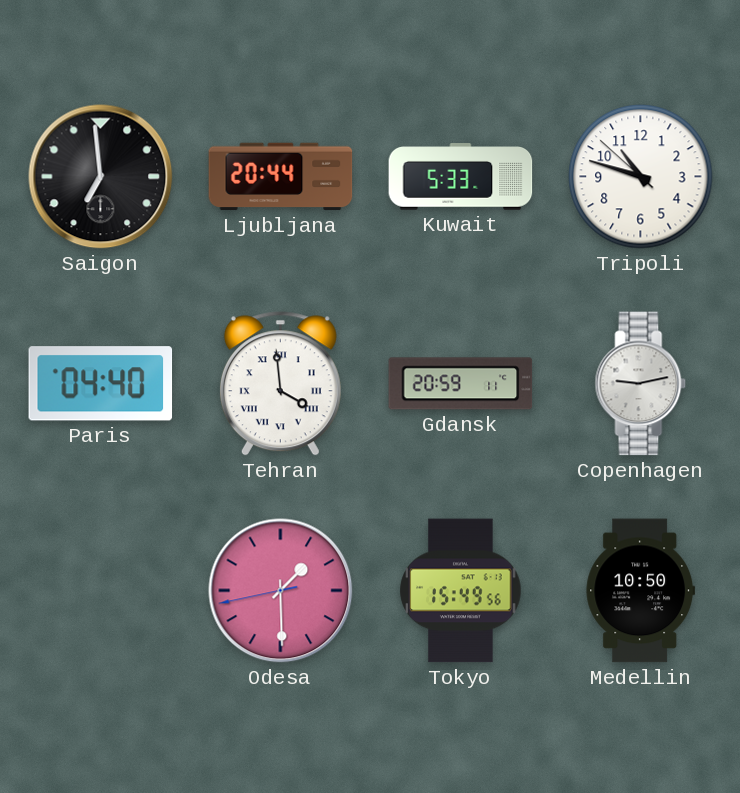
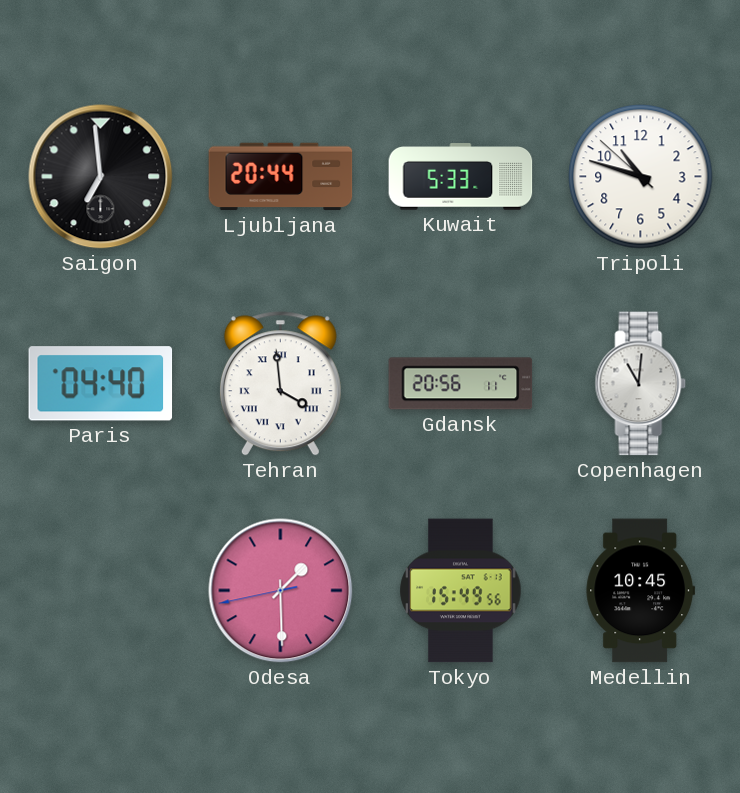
Gdansk: 20:59 -> 20:56 (461, 384)
Copenhagen: 9:13 -> 11:01 (641, 384)
Medellin: 10:50 -> 10:45 (640, 591)
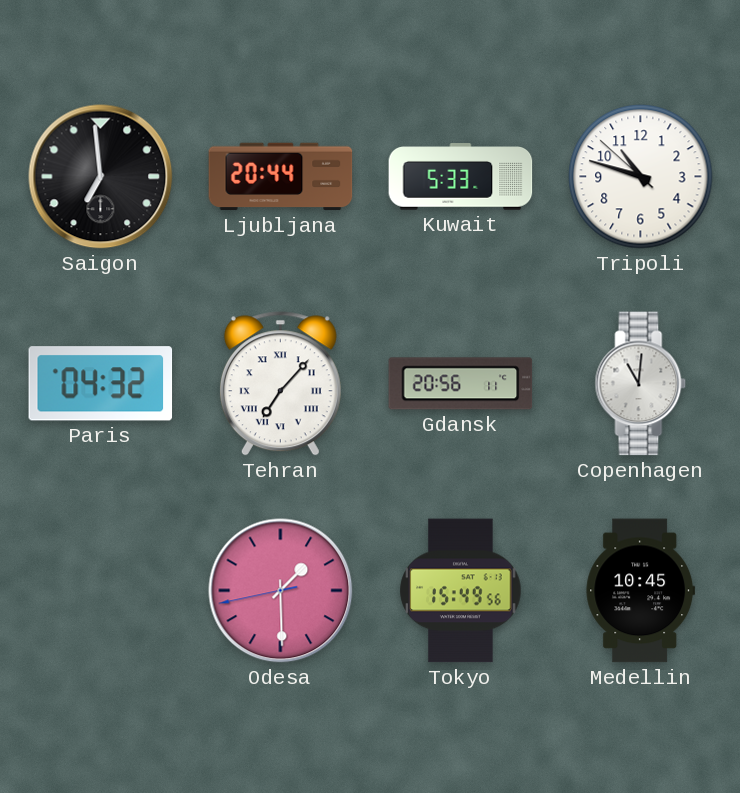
Paris: 04:40 -> 04:32 (101, 384)
Tehran: 3:59 -> 7:07 (280, 384)
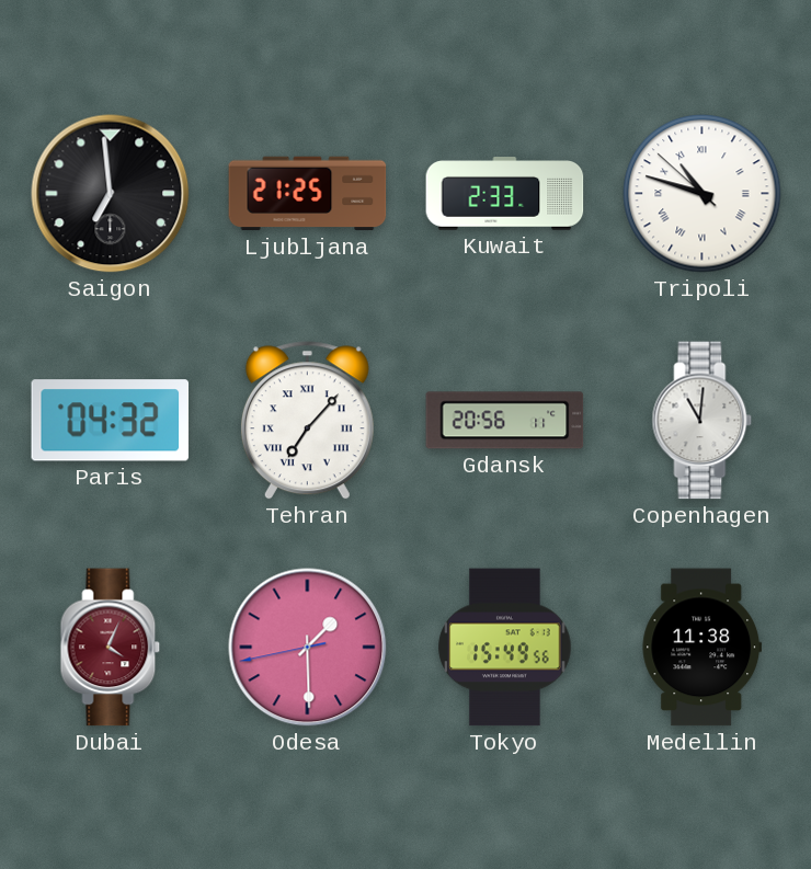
Ljubljana: 20:44 -> 21:25 (308, 194)
Kuwait: 5:33 -> 2:33 (505, 194)
Tripoli numerals: Arabic -> Roman (703, 194)
Dubai: none -> 4:04 (111, 648)
Medellin: 10:45 -> 11:38 (701, 648)
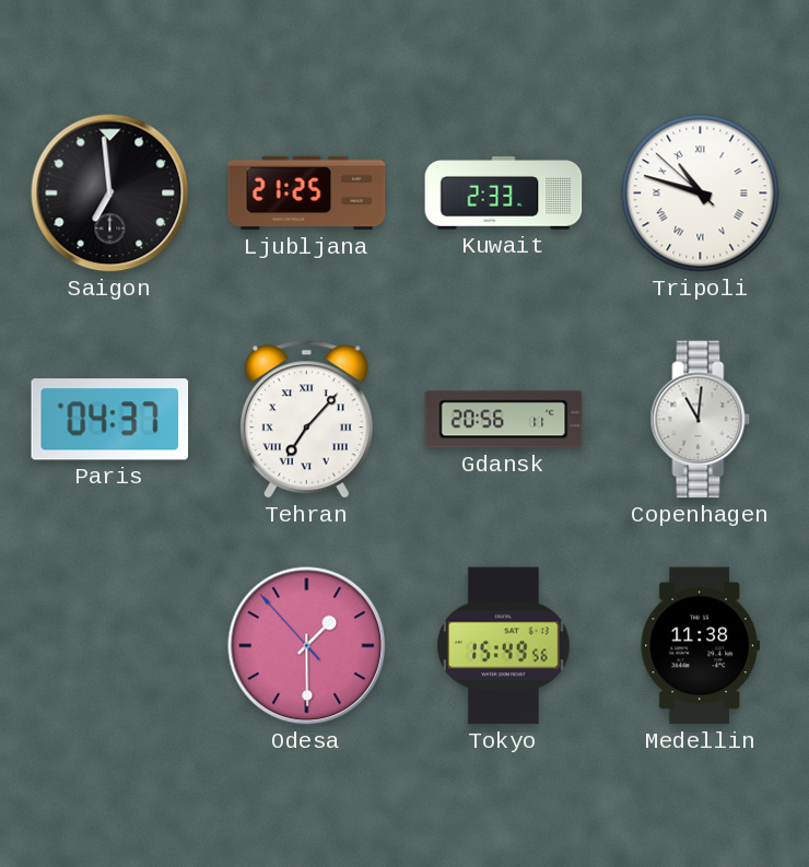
Paris: 04:32 -> 04:37 (110, 420)
Dubai: 4:04 -> none (111, 648)
Odesa: 1:29:43 -> 1:29:53 (307, 646)
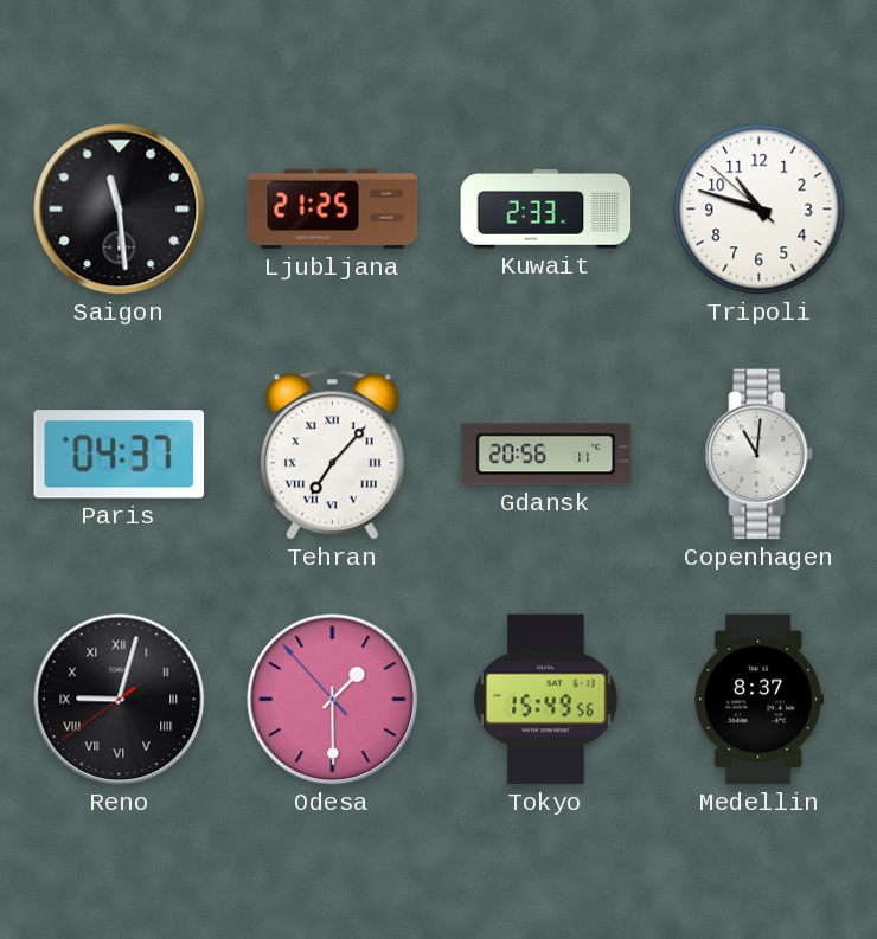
Saigon: 6:59 -> 11:29 (120, 210)
Tripoli numerals: Roman -> Arabic (760, 210)
Reno: none -> 9:02 (120, 700)
Medellin: 11:38 -> 8:37 (758, 700)
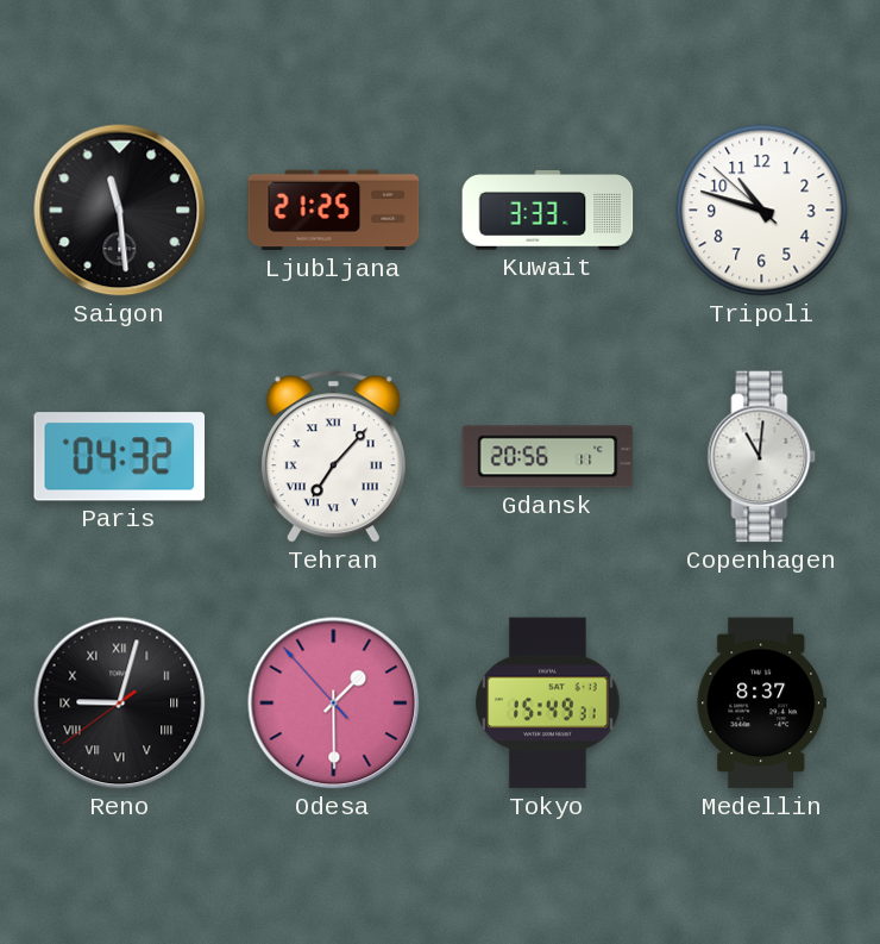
Kuwait: 2:33 -> 3:33 (548, 211)
Paris: 04:37 -> 04:32 (120, 457)
Tokyo: 15:49:56 -> 15:49:31 (548, 704)
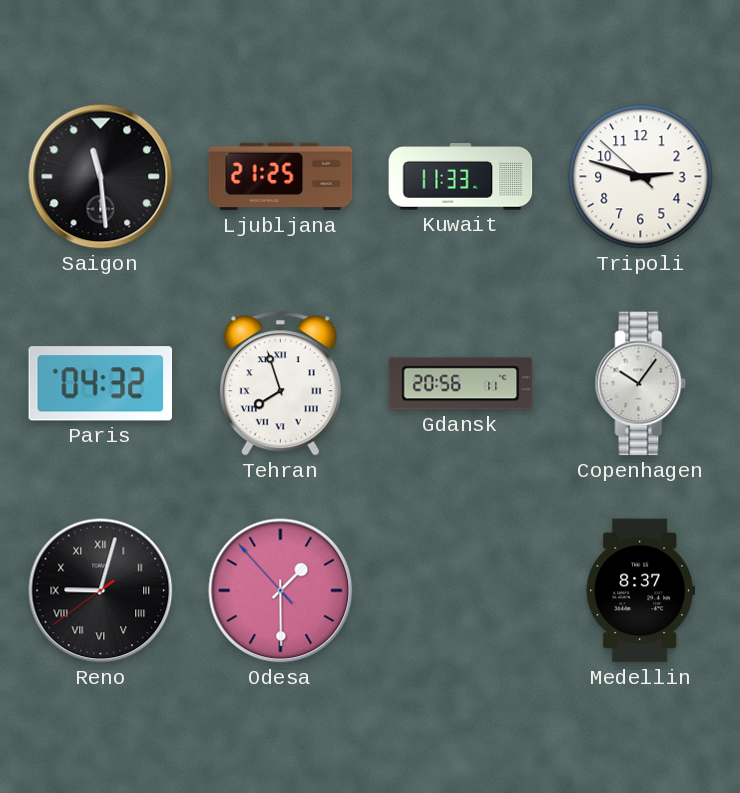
Kuwait: 3:33 -> 11:33 (461, 177)
Tripoli: 10:47 -> 2:47 (641, 177)
Tehran: 7:07 -> 7:57 (280, 384)
Copenhagen: 11:01 -> 10:06 (641, 384)
Tokyo: 15:49 -> none (548, 704)
